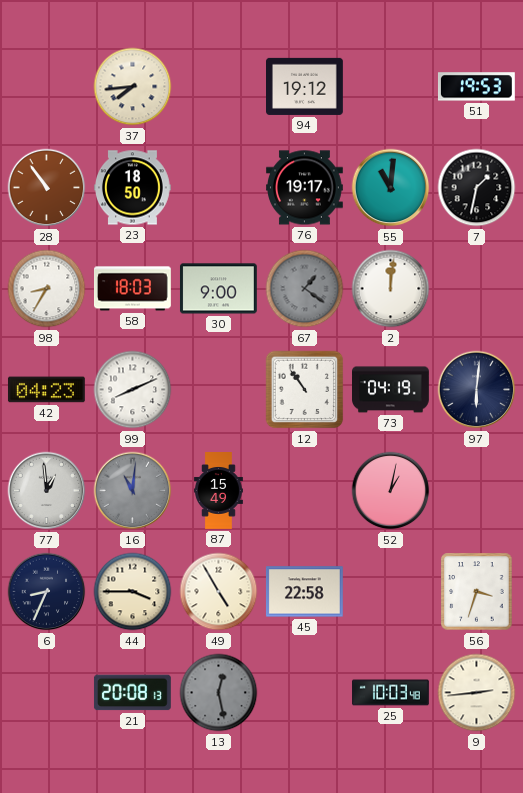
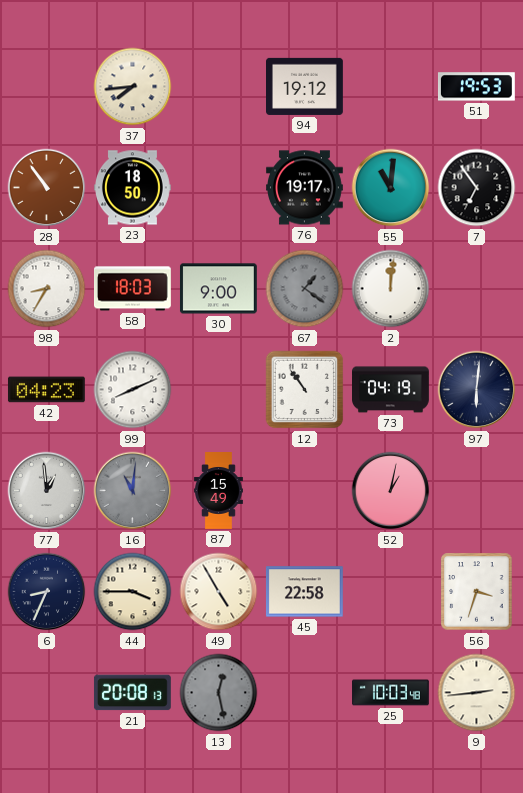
7: 1:32 -> 6:54 (477, 188)
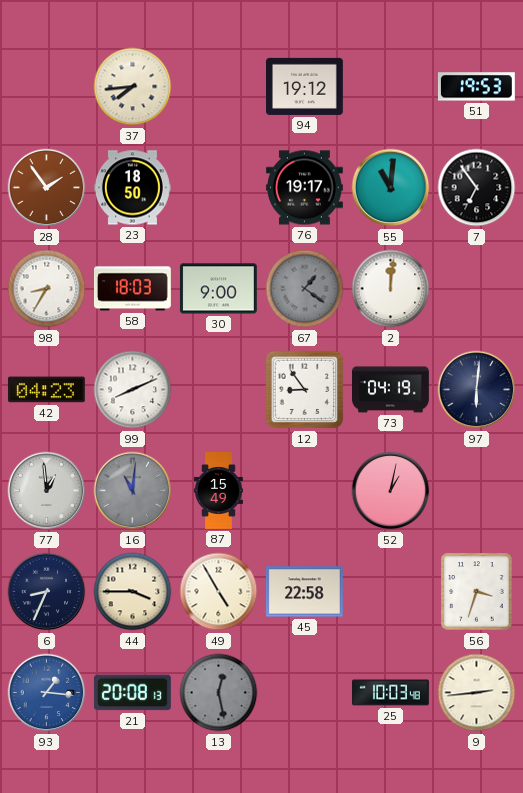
28: 10:54 -> 1:54 (47, 188)
12: 10:54 -> 8:54 (305, 390)
93: none -> 1:16 (47, 693)
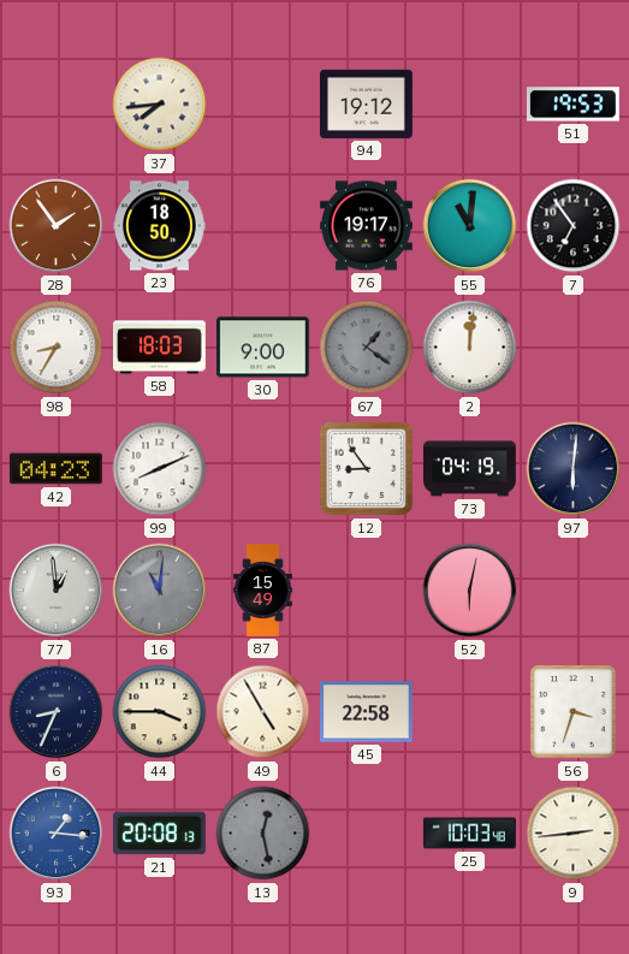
52: 1:02 -> 6:02 (470, 591)
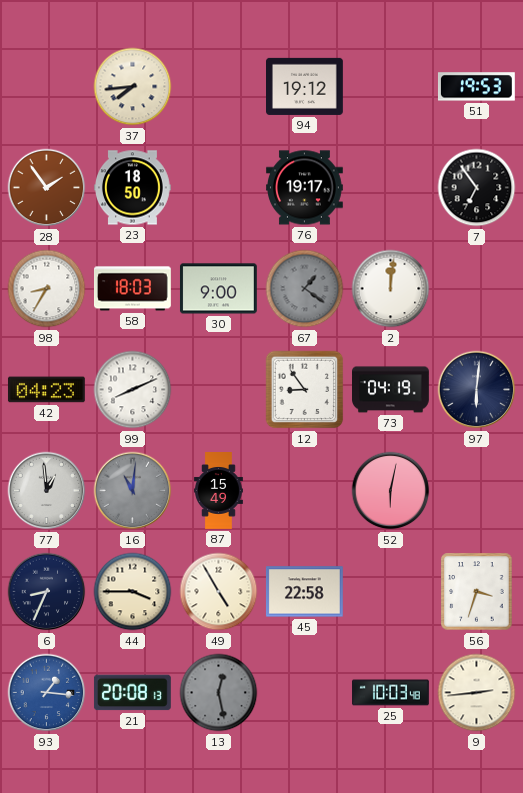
55: 11:01 -> none (470, 226)
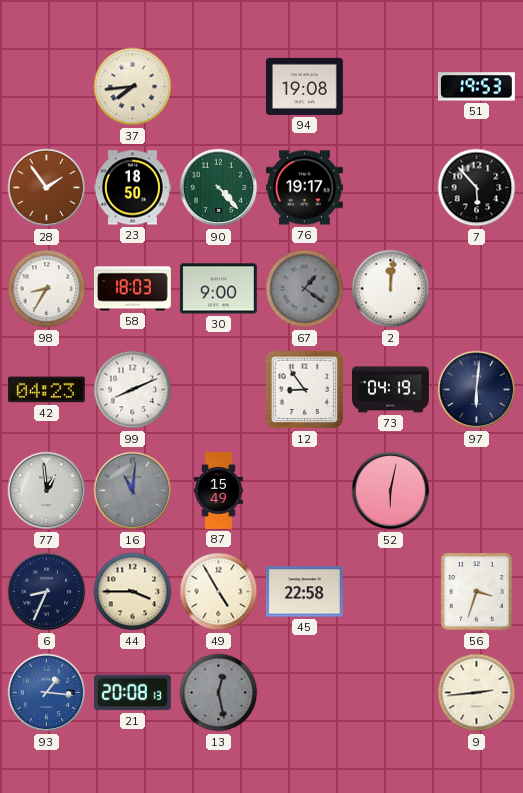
94: 19:12 -> 19:08 (305, 86)
90: none -> 4:23 (219, 188)
7: 6:54 -> 5:53 (477, 188)
25: 10:03 -> none (391, 693)
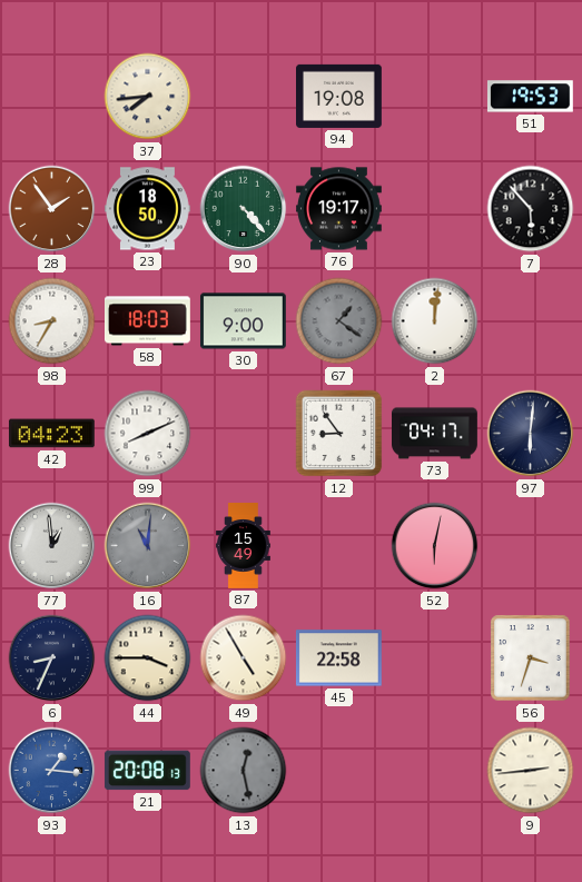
73: 04:19 -> 04:17 (435, 434)
